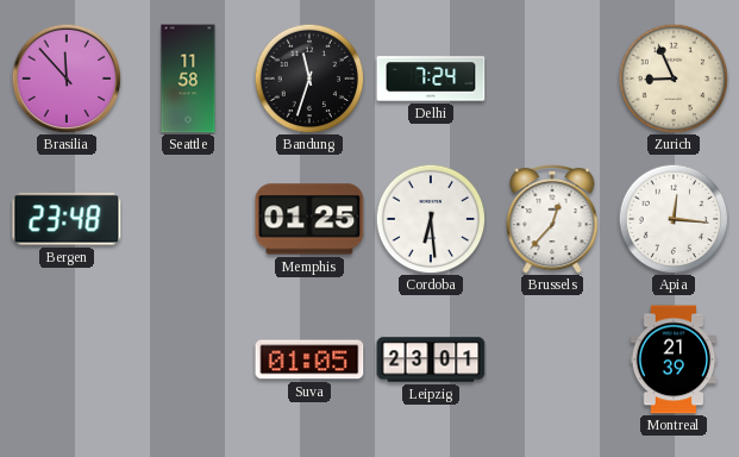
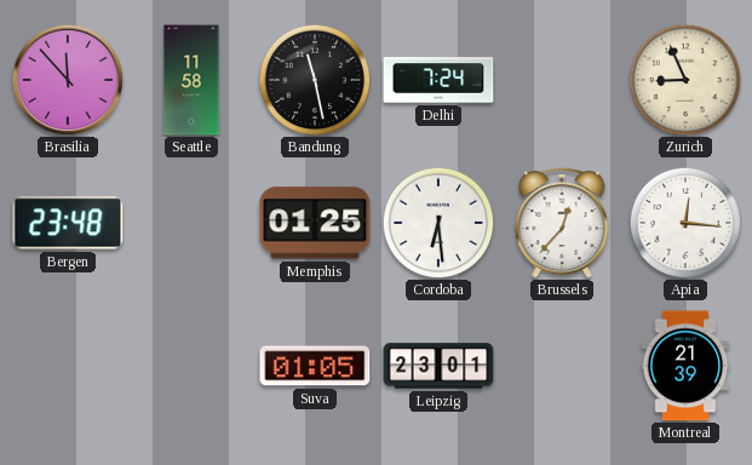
Bandung: 11:33 -> 11:28 (315, 80)
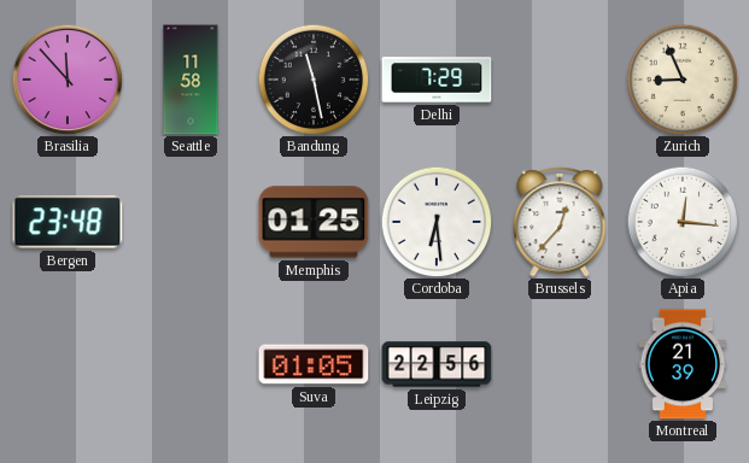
Delhi: 7:24 -> 7:29 (437, 80)
Leipzig: 23:01 -> 22:56 (437, 364)
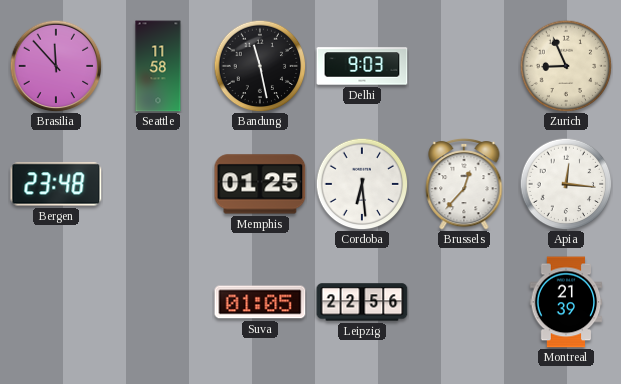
Delhi: 7:29 -> 9:03 (362, 66)
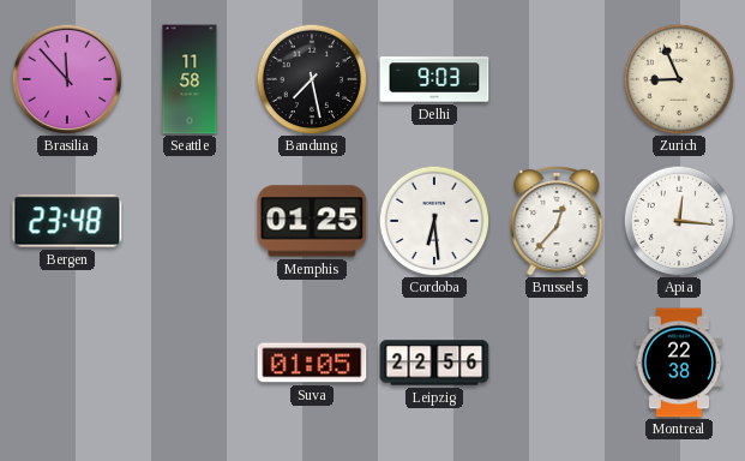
Bandung: 11:28 -> 7:28 (312, 79)
Montreal: 21:39 -> 22:38 (679, 363)
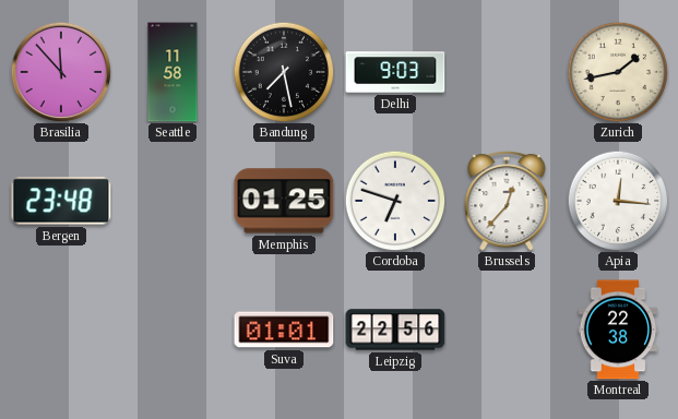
Zurich: 8:56 -> 1:43 (618, 72)
Cordoba: 6:29 -> 6:48 (395, 201)
Suva: 01:05 -> 01:01 (284, 330)
